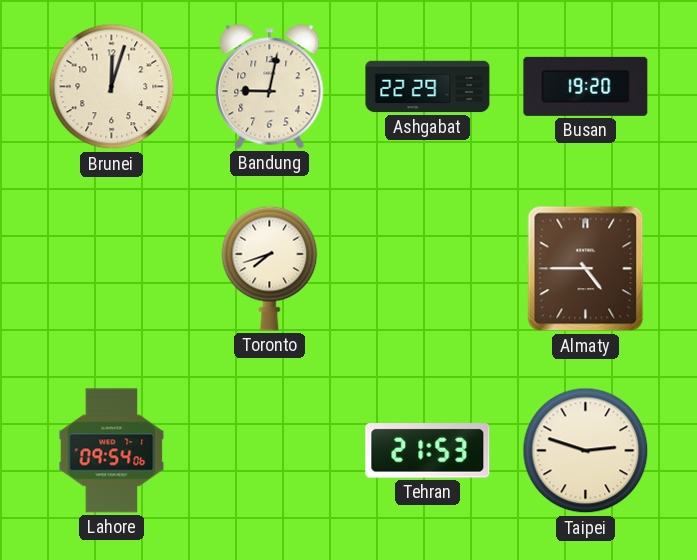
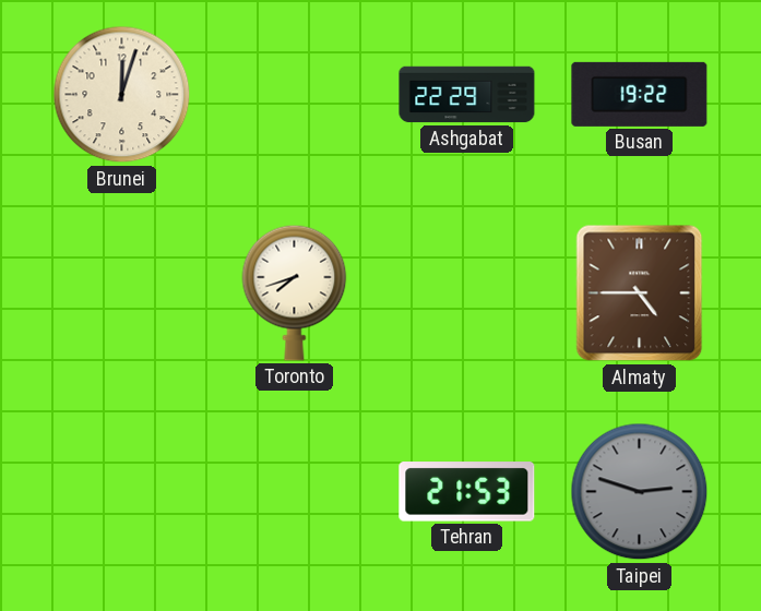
Bandung: 9:02 -> none (270, 87)
Busan: 19:20 -> 19:22 (640, 94)
Lahore: 09:54 -> none (112, 451)
Taipei dial: cream -> grey (640, 492)
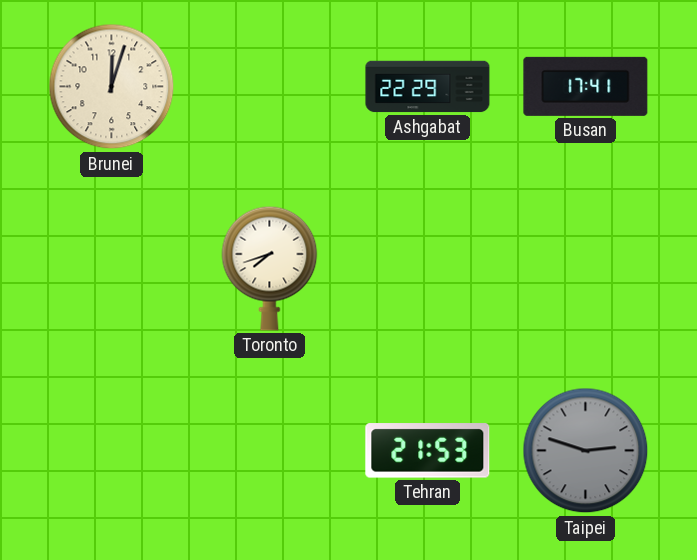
Busan: 19:22 -> 17:41 (586, 86)
Almaty: 4:45 -> none (640, 293)
